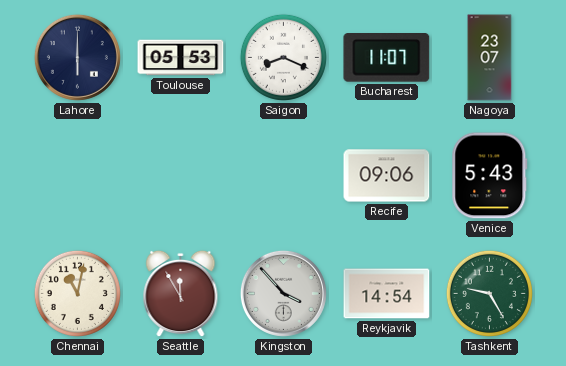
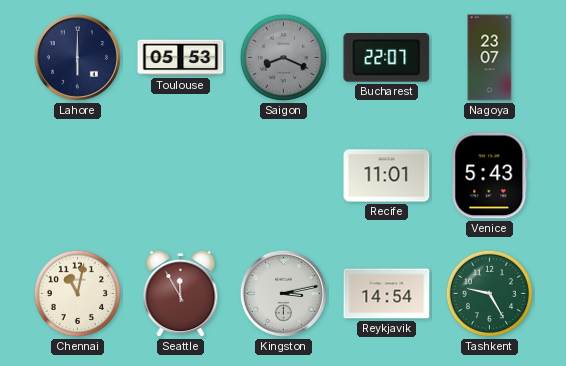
Saigon dial: white -> grey (283, 57)
Bucharest: 11:07 -> 22:07 (387, 58)
Recife: 09:06 -> 11:01 (387, 176)
Kingston: 3:53 -> 3:13 (283, 293)
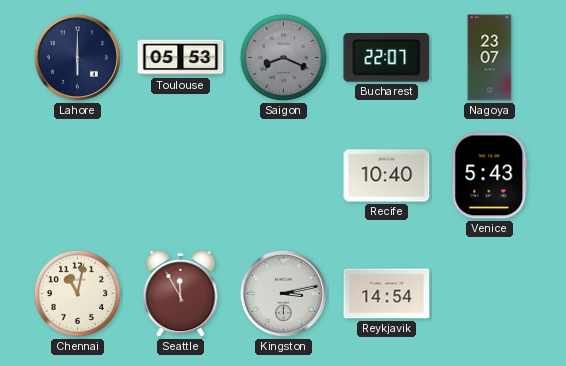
Recife: 11:01 -> 10:40 (387, 176)
Tashkent: 9:25 -> none (489, 293)
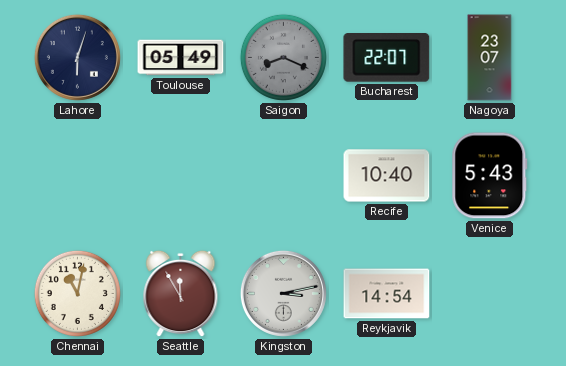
Lahore: 6:00 -> 6:03 (77, 57)
Toulouse: 05:53 -> 05:49 (181, 58)
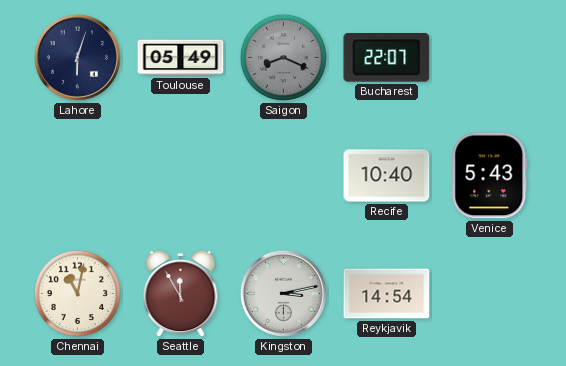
Nagoya: 23:07 -> none (490, 58)
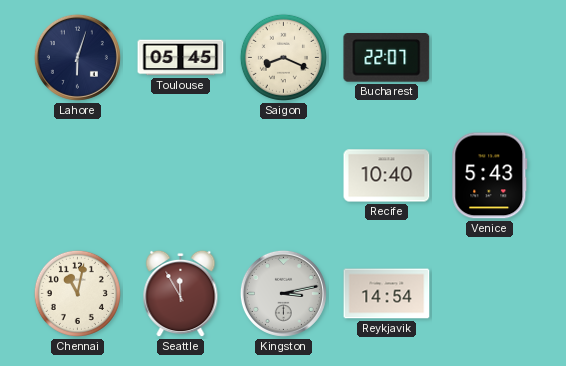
Toulouse: 05:49 -> 05:45 (181, 58)
Saigon dial: grey -> cream (283, 57)
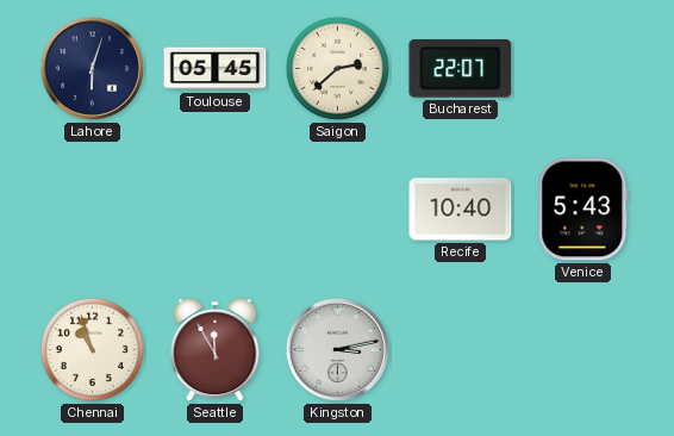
Saigon: 8:19 -> 2:38 (337, 68)
Chennai: 11:02 -> 10:57 (92, 349)
Reykjavik: 14:54 -> none (387, 294)
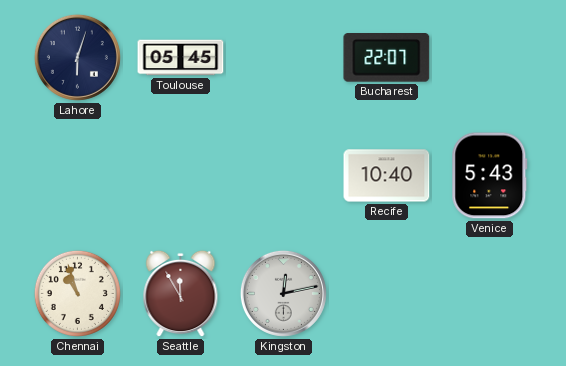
Saigon: 2:38 -> none (337, 68)
Kingston: 3:13 -> 12:13 (283, 293)
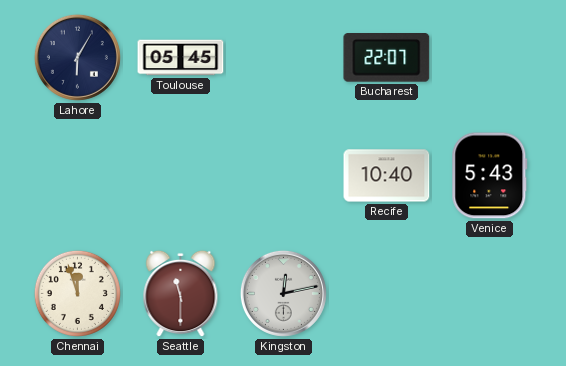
Lahore: 6:03 -> 6:05 (77, 57)
Chennai: 10:57 -> 11:57 (77, 293)
Seattle: 11:55 -> 11:30 (181, 294)
